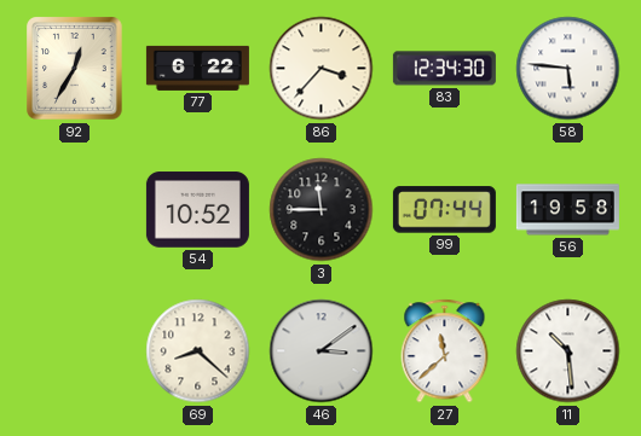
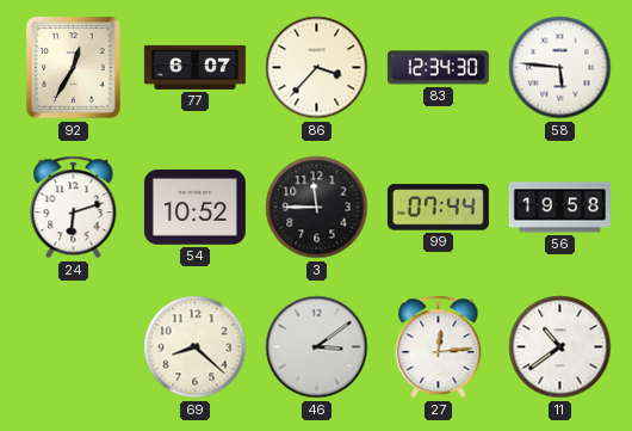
77: 6:22 -> 6:07 (194, 67)
24: none -> 6:12 (74, 208)
27: 11:38 -> 12:14 (439, 347)
11: 10:29 -> 10:39 (560, 347)
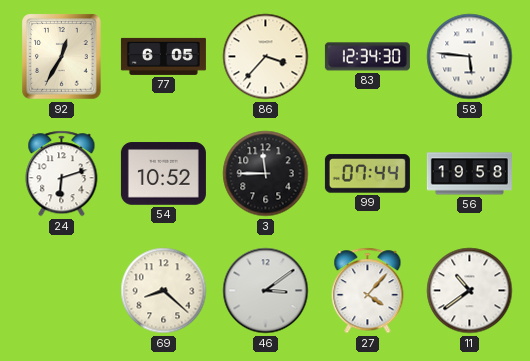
77: 6:07 -> 6:05 (163, 56)
27: 12:14 -> 4:07 (368, 291)
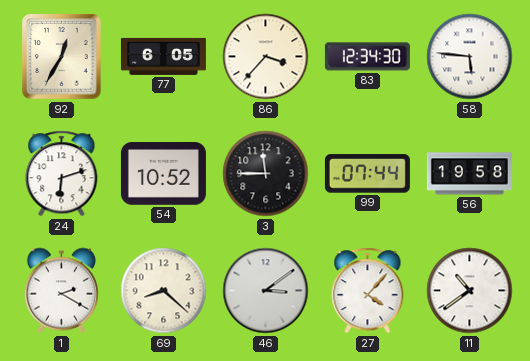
1: none -> 2:20 (61, 291)
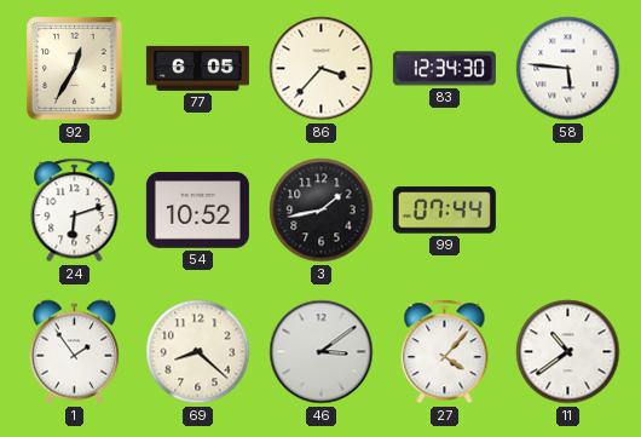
3: 11:45 -> 1:43 (322, 211)
56: 19:58 -> none (469, 174)
1: 2:20 -> 1:54 (74, 352)
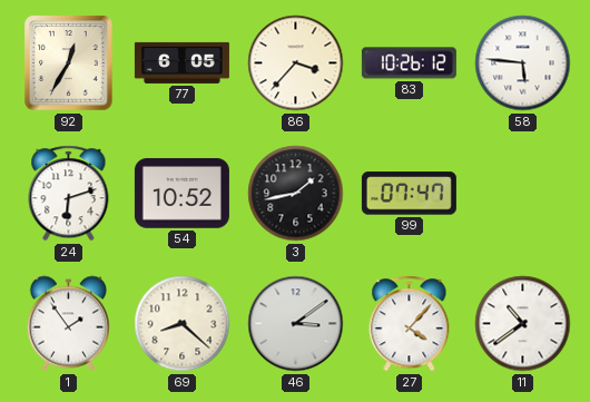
83: 12:34 -> 10:26 (409, 63)
99: 07:44 -> 07:47 (409, 194)
